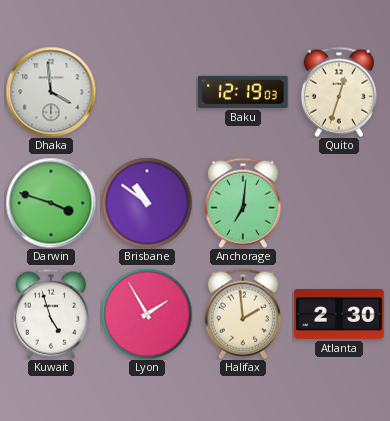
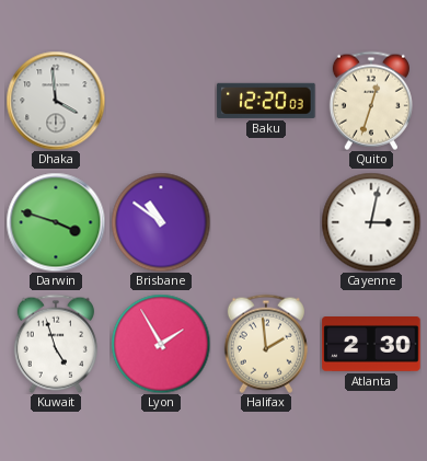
Baku: 12:19 -> 12:20 (266, 101)
Anchorage: 7:01 -> none (243, 203)
Cayenne: none -> 3:02 (371, 222)
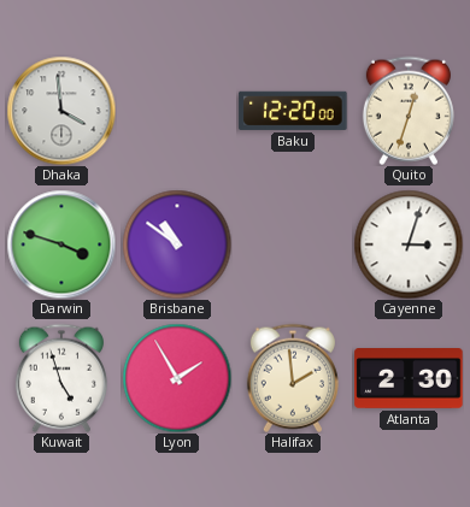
Baku: 12:20:03 -> 12:20:00 (293, 111)
Cayenne: 3:02 -> 3:03 (409, 244)
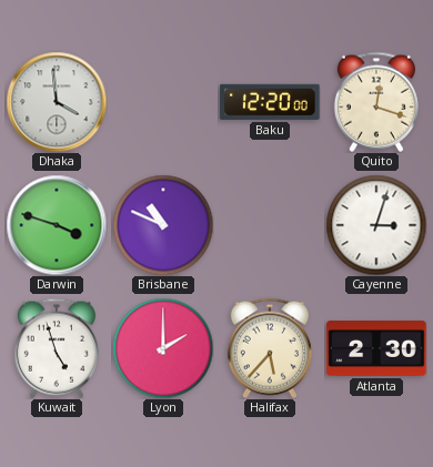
Quito: 12:33 -> 12:18 (376, 102)
Brisbane: 10:51 -> 10:49 (163, 225)
Lyon: 1:55 -> 2:00 (163, 348)
Halifax: 1:59 -> 5:37 (270, 348)
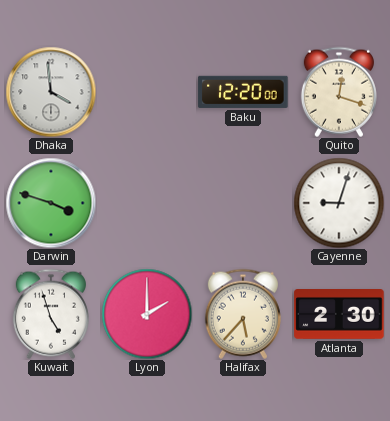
Brisbane: 10:49 -> none (163, 225)
Cayenne: 3:03 -> 9:03 (339, 203)
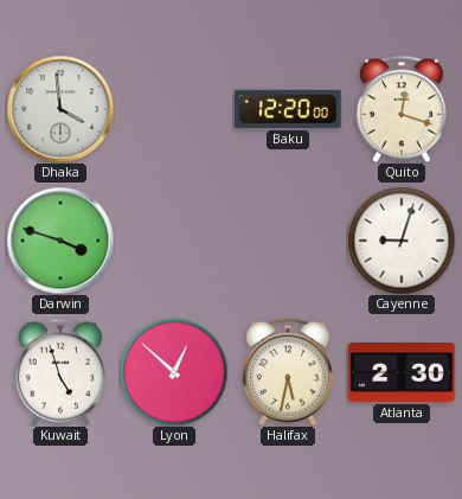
Lyon: 2:00 -> 12:52 (174, 372)
Halifax: 5:37 -> 5:32 (288, 372)
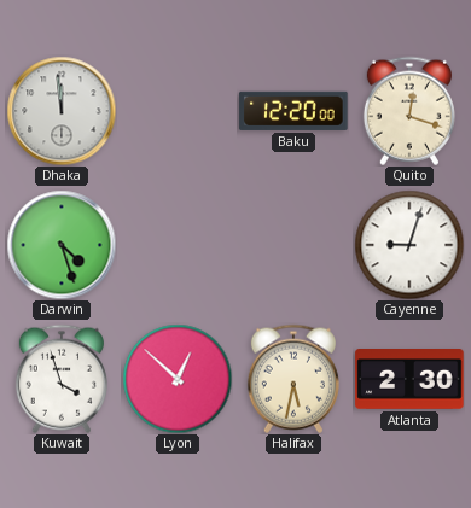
Dhaka: 3:59 -> 11:59 (62, 111)
Darwin: 3:48 -> 4:27 (62, 245)
Kuwait: 4:57 -> 3:57 (62, 379)
